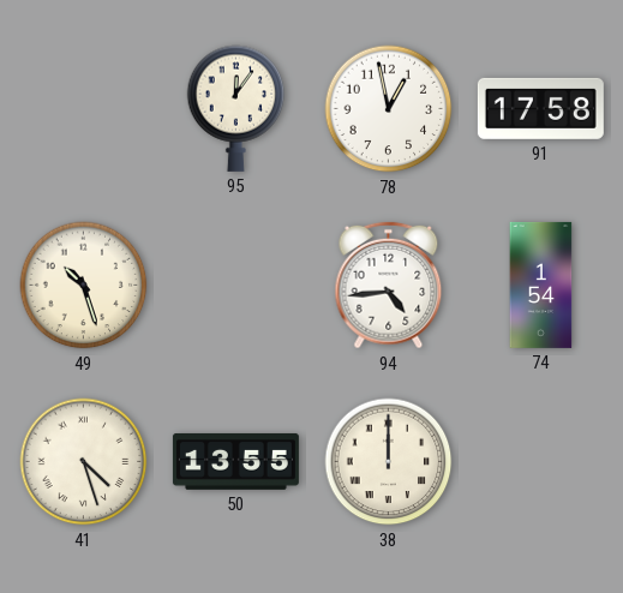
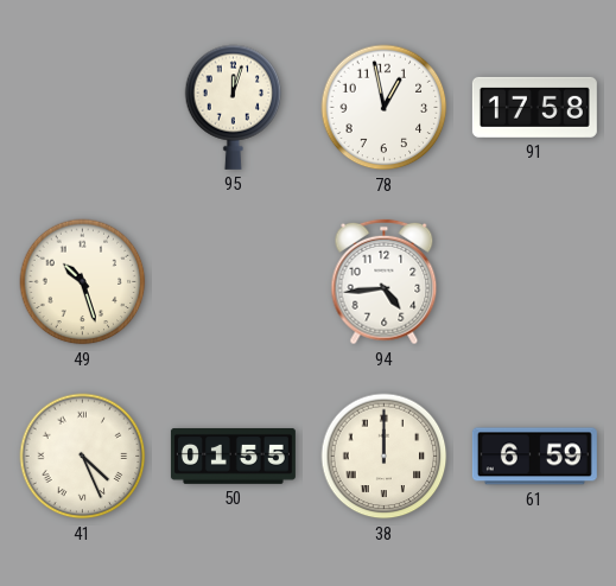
95: 12:06 -> 12:03 (234, 107)
74: 1:54 -> none (541, 284)
41: 4:27 -> 4:26 (83, 457)
50: 13:55 -> 01:55 (233, 456)
61: none -> 6:59 (534, 457)
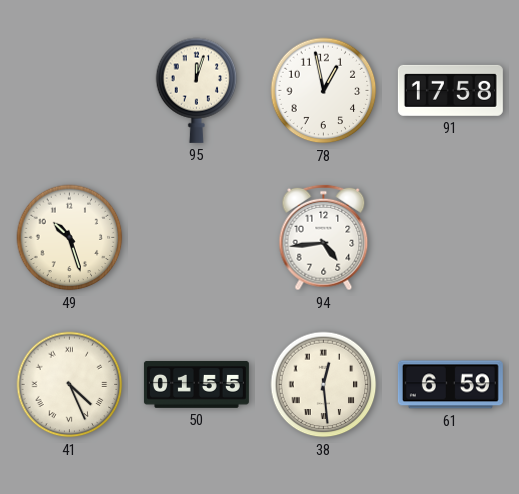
38: 12:00 -> 12:29 (324, 385)
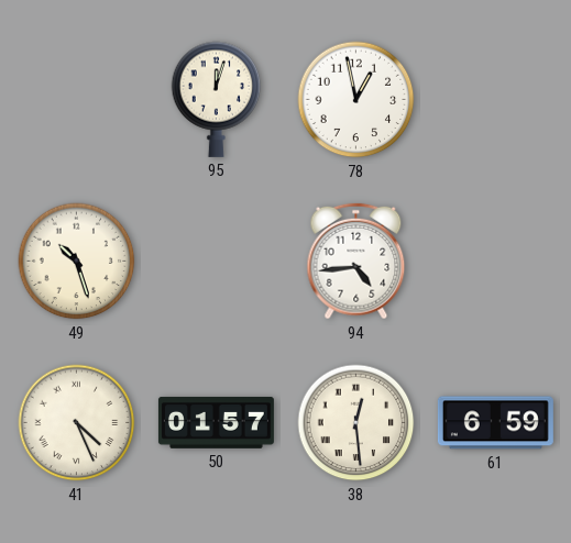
91: 17:58 -> none (450, 90)
50: 01:55 -> 01:57 (216, 422)
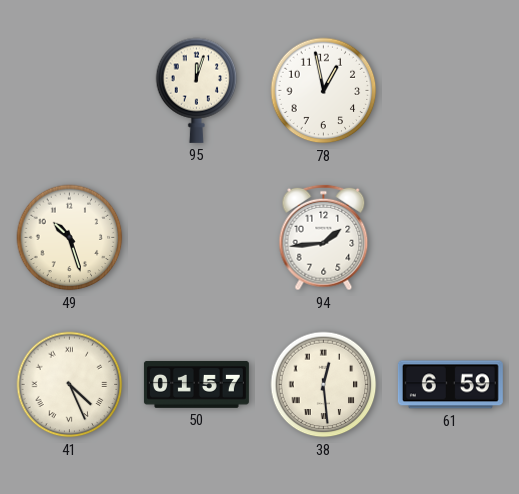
94: 4:44 -> 1:44 (324, 238)
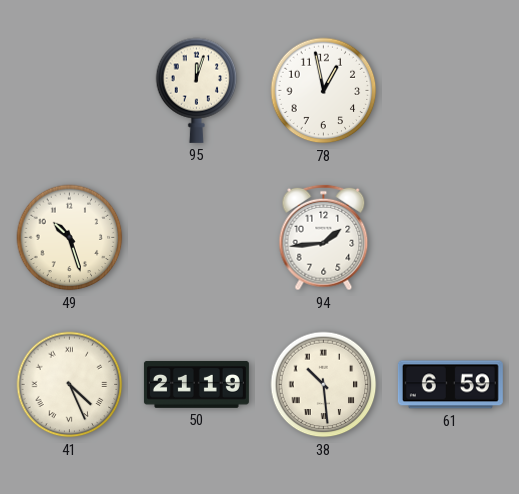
50: 01:57 -> 21:19 (196, 384)
38: 12:29 -> 10:29 (324, 385)
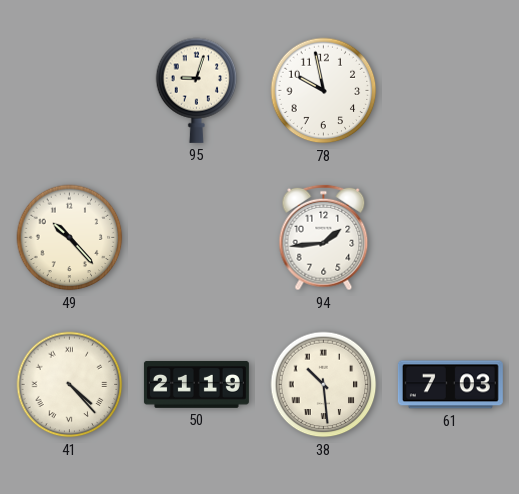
95: 12:03 -> 9:03 (197, 90)
78: 12:58 -> 9:58 (324, 91)
49: 10:27 -> 10:23 (70, 238)
41: 4:26 -> 4:23 (70, 385)
61: 6:59 -> 7:03 (450, 385)
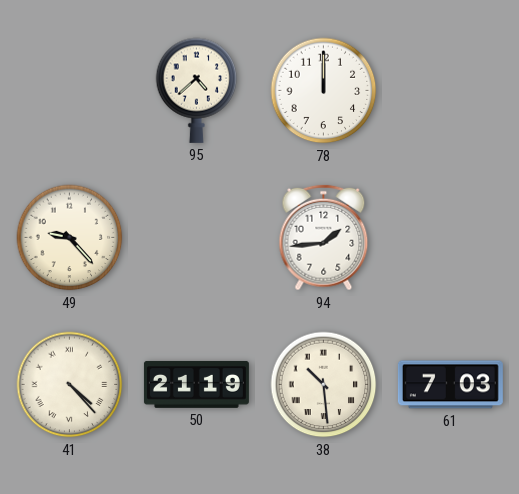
95: 9:03 -> 4:38 (197, 90)
78: 9:58 -> 12:00 (324, 91)
49: 10:23 -> 9:23 (70, 238)
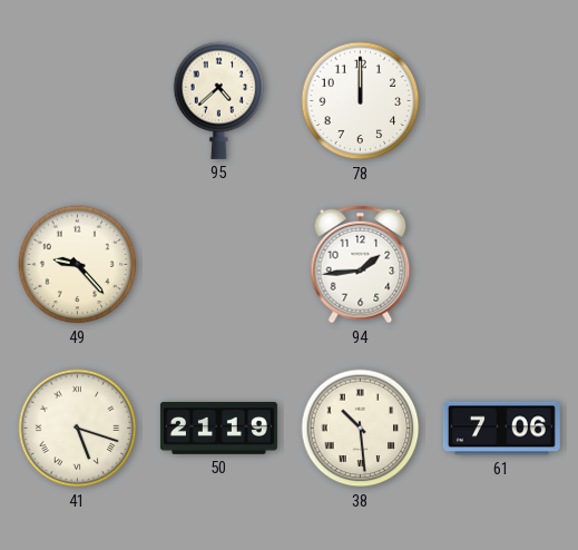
41: 4:23 -> 5:18 (78, 429)
61: 7:03 -> 7:06 (501, 429)
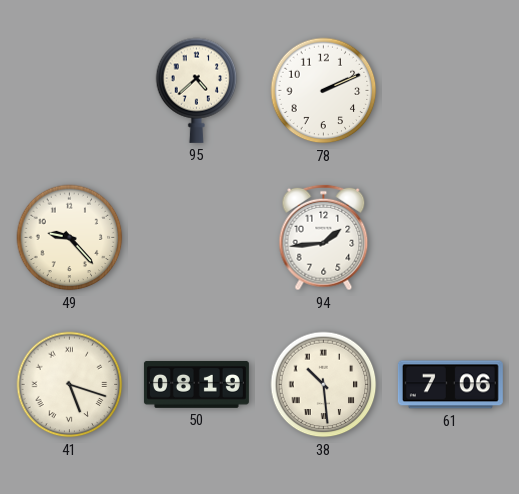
78: 12:00 -> 2:11 (324, 91)
50: 21:19 -> 08:19 (196, 384)
